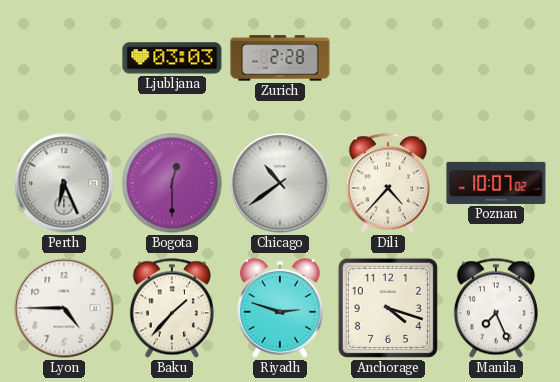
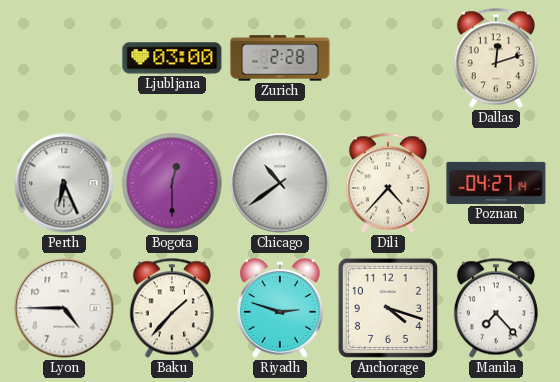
Ljubljana: 03:03 -> 03:00 (172, 58)
Dallas: none -> 12:12 (496, 58)
Poznan: 10:07 -> 04:27 (496, 183)
Manila: 7:26 -> 7:23 (496, 308)
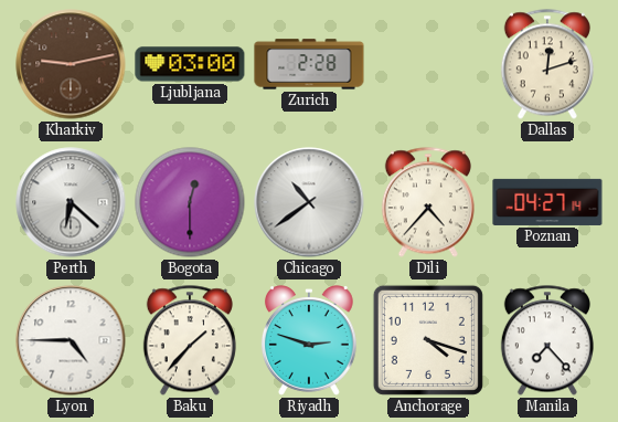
Kharkiv: none -> 9:13 (71, 64)
Perth: 6:26 -> 6:22 (71, 202)
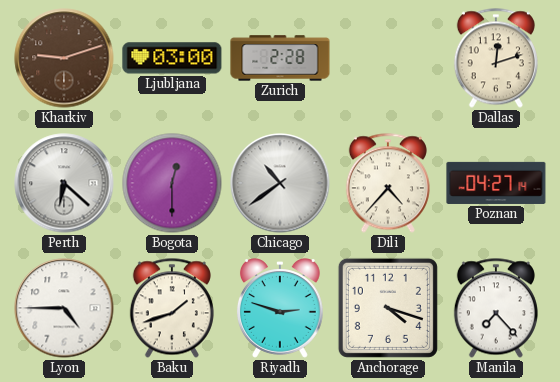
Kharkiv: 9:13 -> 9:12 (64, 58)
Baku: 1:37 -> 1:42 (172, 308)
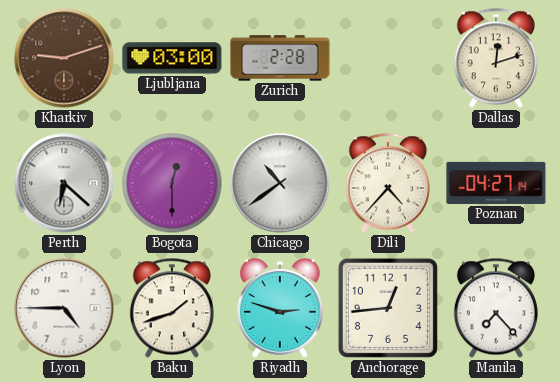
Anchorage: 4:18 -> 12:44 (388, 308)
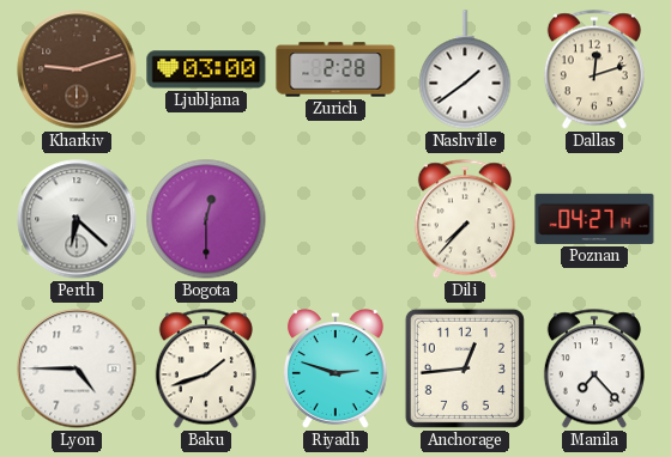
Nashville: none -> 1:39 (465, 69)
Chicago: 10:39 -> none (280, 183)
Dili: 4:37 -> 7:37 (465, 219)
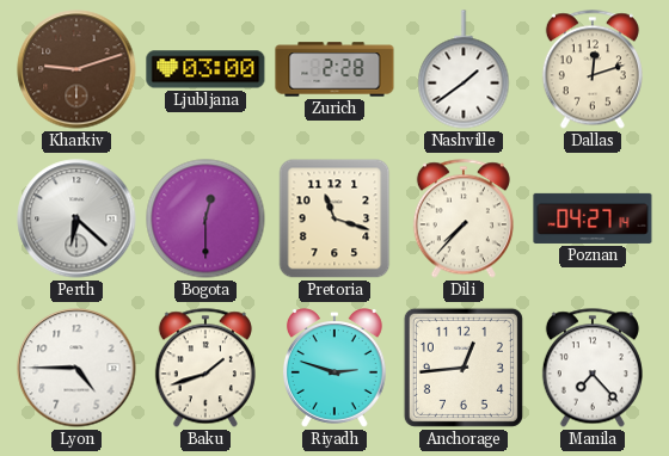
Pretoria: none -> 11:18 (334, 218)
